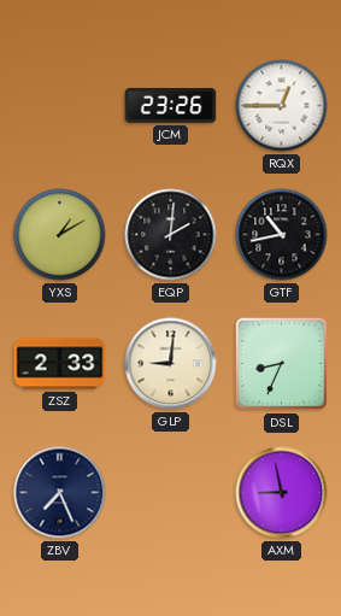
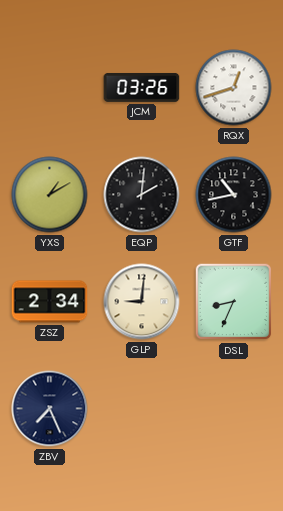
JCM: 23:26 -> 03:26 (142, 87)
RQX: 12:45 -> 12:42 (234, 88)
ZSZ: 2:33 -> 2:34 (50, 302)
AXM: 8:58 -> none (282, 493)
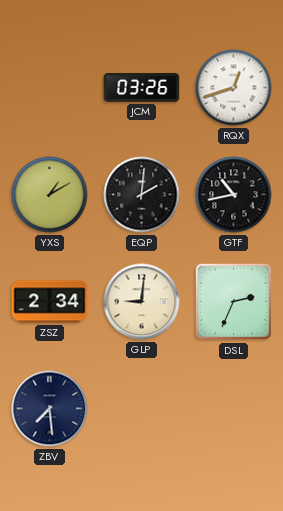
DSL: 8:34 -> 2:34 (234, 302)
ZBV: 7:26 -> 7:29 (50, 409)
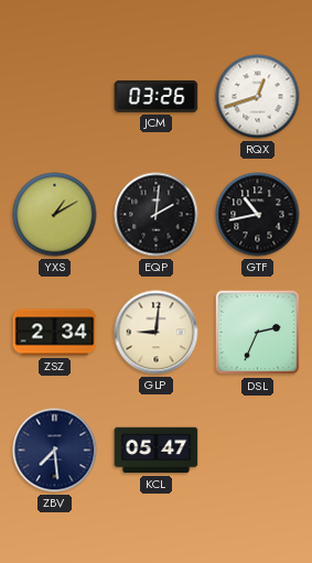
KCL: none -> 05:47 (157, 451)
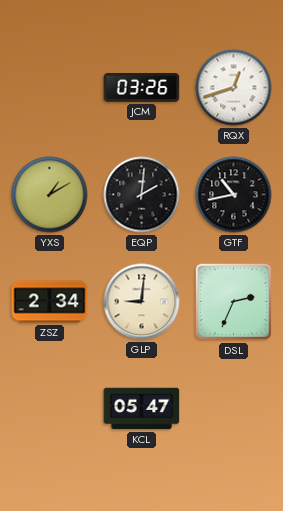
ZBV: 7:29 -> none (55, 451)
